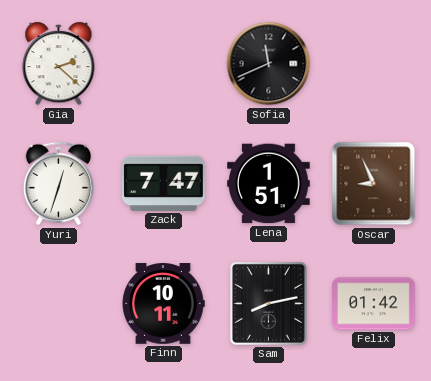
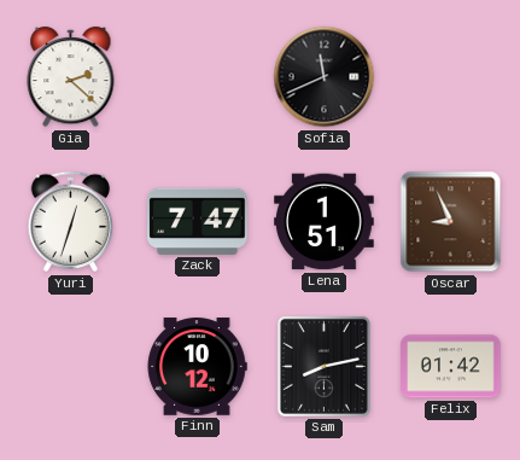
Finn: 10:11 -> 10:12 (197, 367)
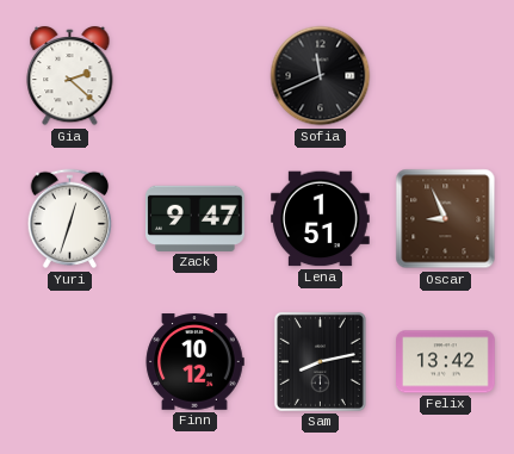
Zack: 7:47 -> 9:47 (196, 218)
Felix: 01:42 -> 13:42 (446, 362)
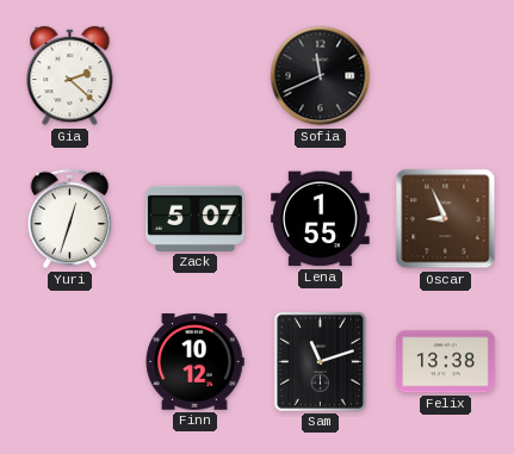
Zack: 9:47 -> 5:07 (196, 218)
Lena: 1:51 -> 1:55 (321, 219)
Sam: 8:13 -> 11:12 (320, 361)
Felix: 13:42 -> 13:38 (446, 362)
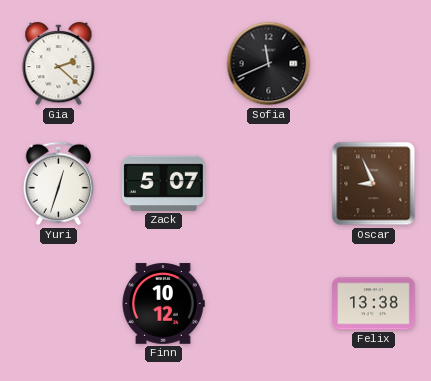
Lena: 1:55 -> none (321, 219)
Sam: 11:12 -> none (320, 361)
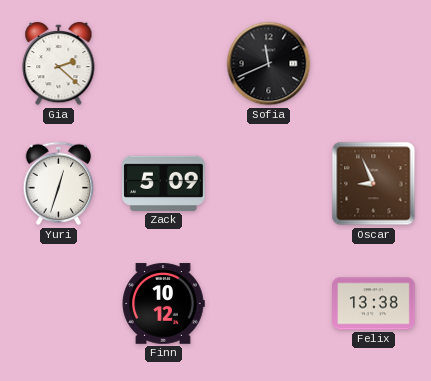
Zack: 5:07 -> 5:09 (164, 183)
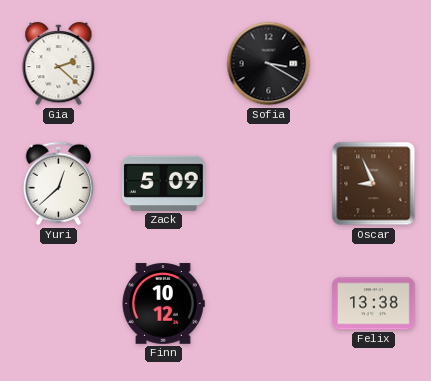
Sofia: 11:41 -> 3:20 (269, 64)
Yuri: 12:33 -> 12:38 (59, 184)
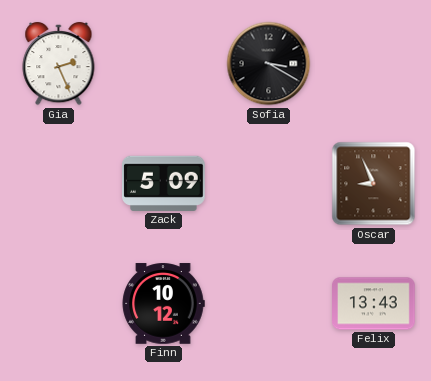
Gia: 2:22 -> 2:26 (59, 64)
Yuri: 12:38 -> none (59, 184)
Felix: 13:38 -> 13:43 (374, 304)
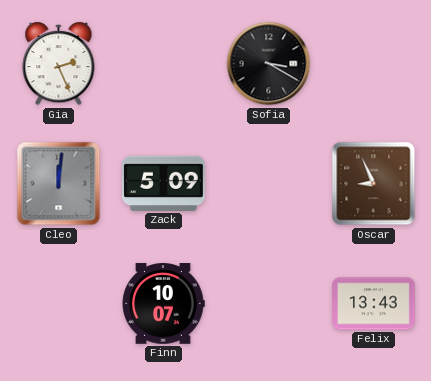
Cleo: none -> 12:01 (59, 184)
Finn: 10:12 -> 10:07 (163, 304)
